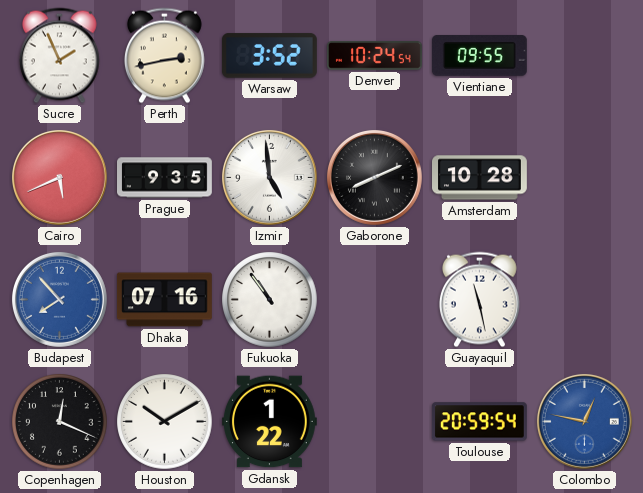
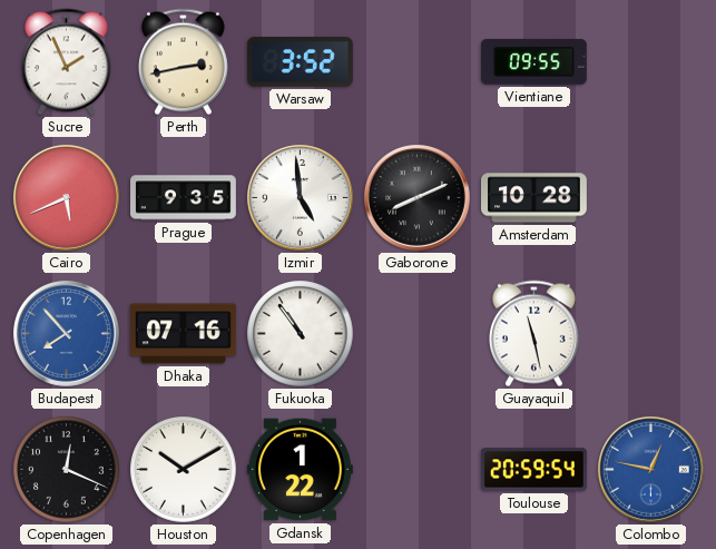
Denver: 10:24 -> none (375, 56)
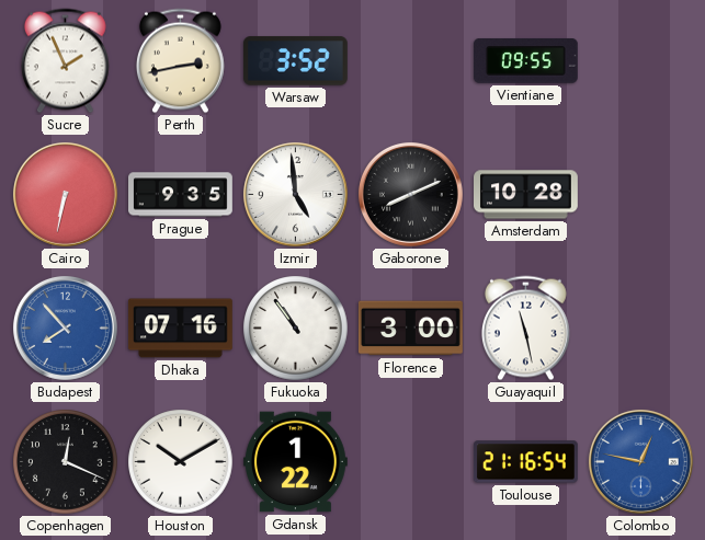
Cairo: 5:41 -> 6:32 (65, 194)
Florence: none -> 3:00 (410, 329)
Toulouse: 20:59 -> 21:16 (525, 462)
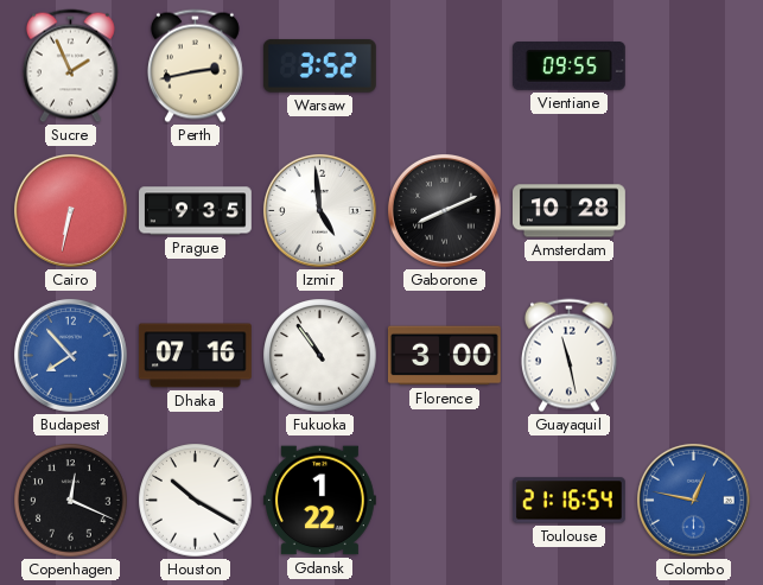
Houston: 10:10 -> 10:20 (196, 501)
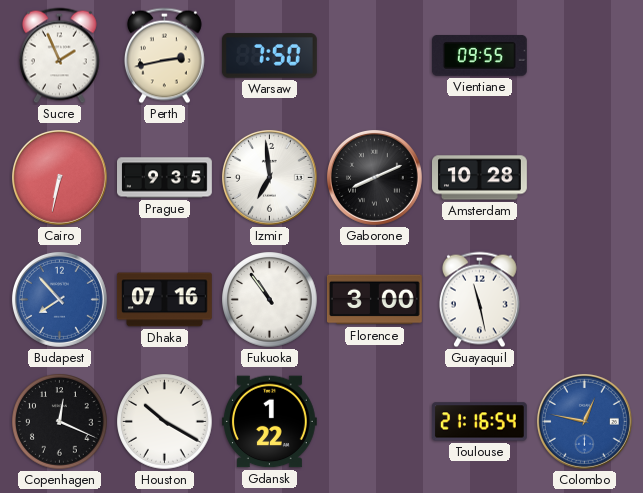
Warsaw: 3:52 -> 7:50 (269, 56)
Izmir: 4:59 -> 6:59 (269, 177)
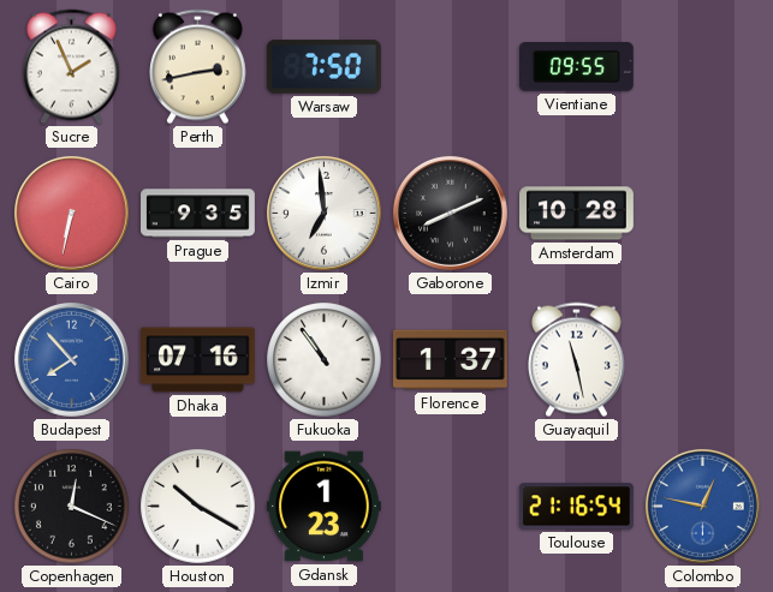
Florence: 3:00 -> 1:37 (450, 360)
Gdansk: 1:22 -> 1:23 (323, 507)
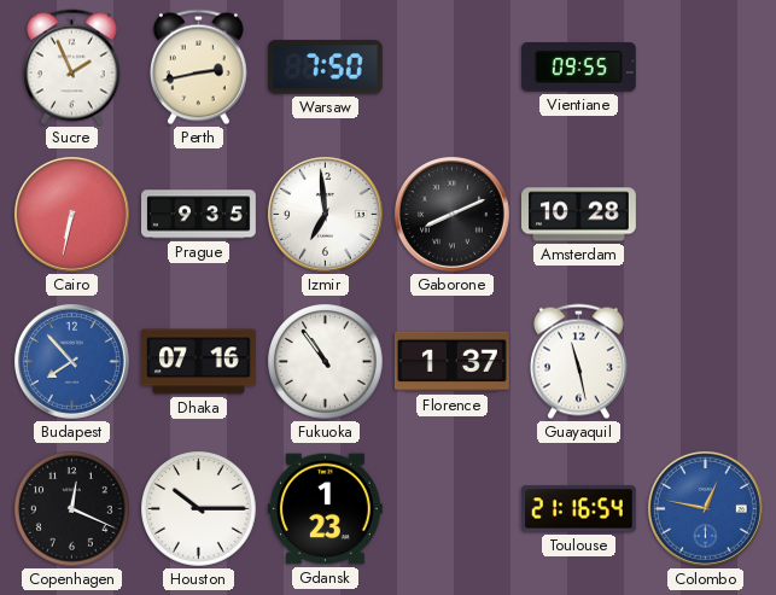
Houston: 10:20 -> 10:15 (199, 509)
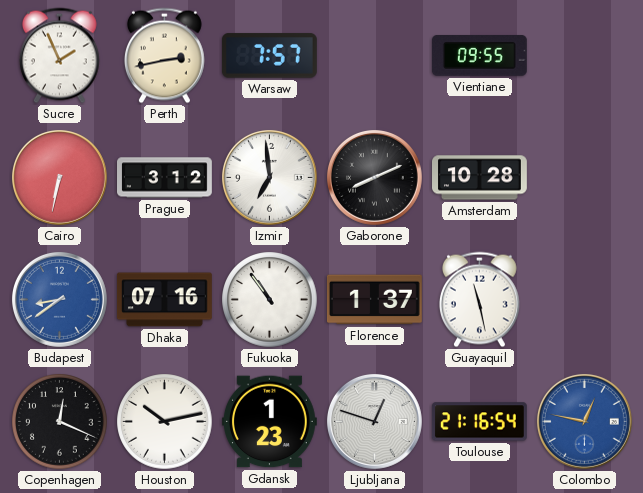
Warsaw: 7:50 -> 7:57 (269, 56)
Prague: 9:35 -> 3:12 (165, 178)
Budapest: 7:53 -> 8:39 (59, 299)
Houston: 10:15 -> 10:13 (165, 422)
Ljubljana: none -> 12:48 (374, 421)
